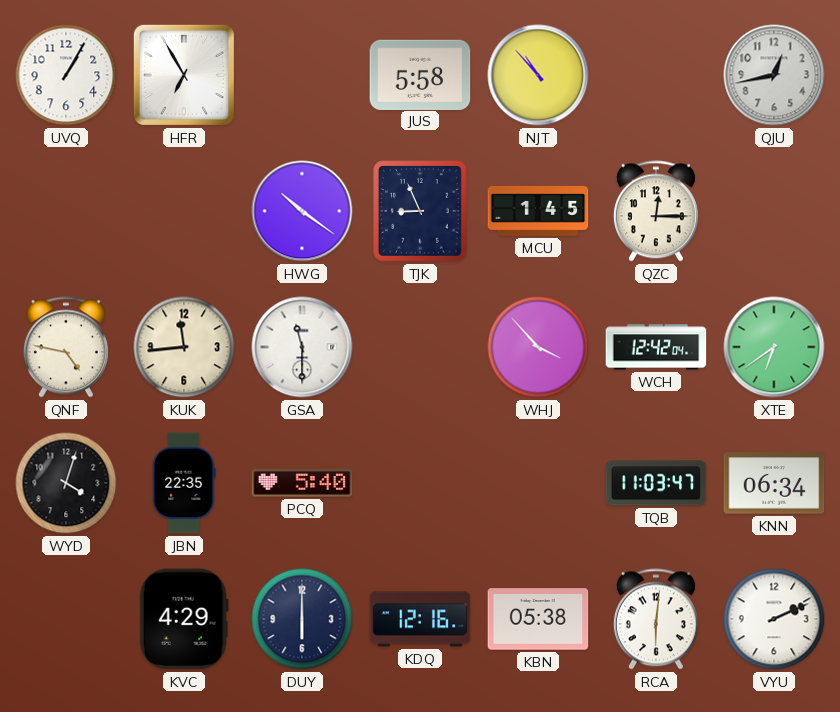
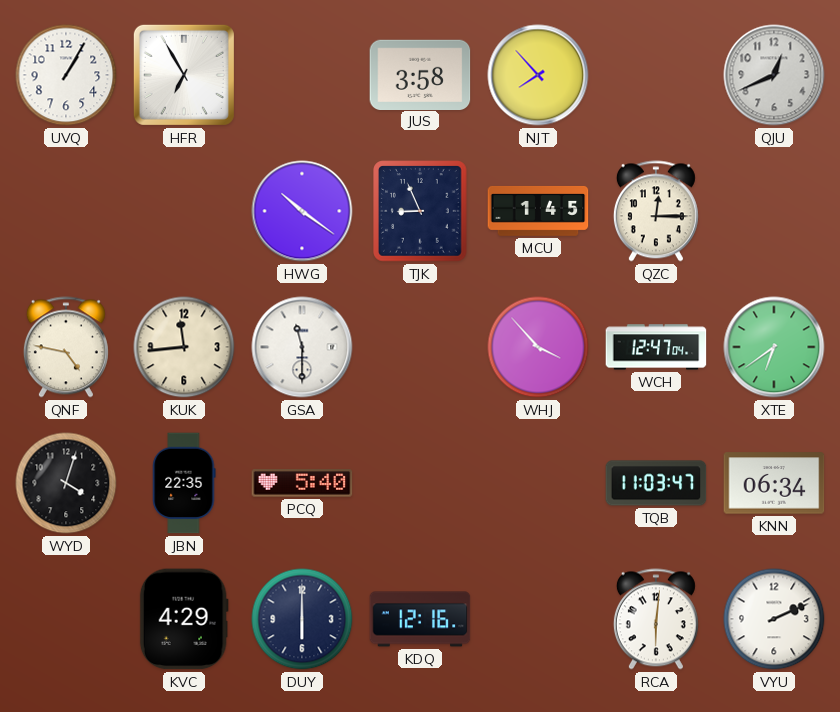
JUS: 5:58 -> 3:58 (420, 74)
NJT: 10:53 -> 7:53 (538, 75)
QJU: 12:43 -> 12:41 (774, 75)
WCH: 12:42 -> 12:47 (656, 347)
KBN: 05:38 -> none (538, 619)
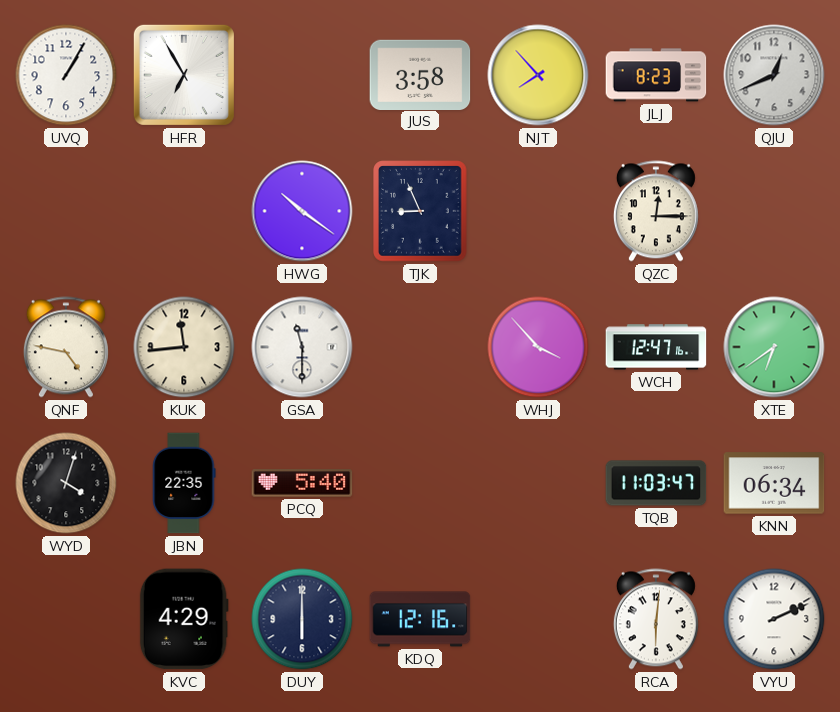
JLJ: none -> 8:23 (656, 75)
MCU: 1:45 -> none (538, 211)
WCH: 12:47:04 -> 12:47:16 (656, 347)
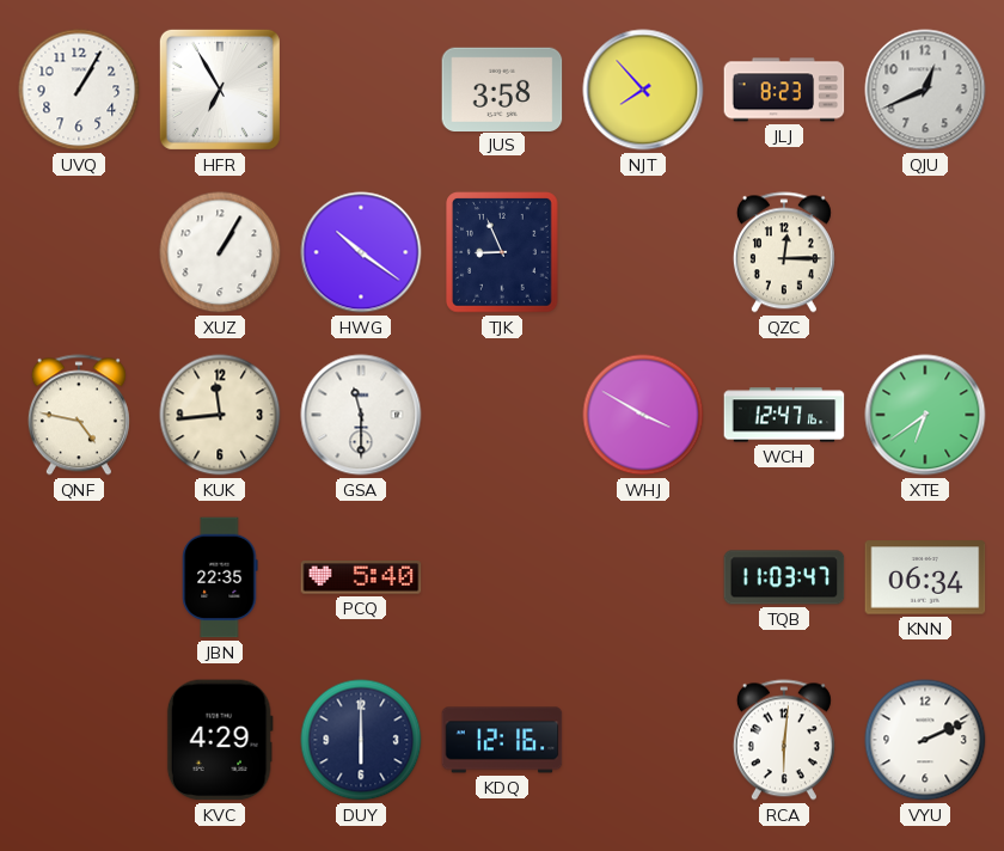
XUZ: none -> 1:05 (220, 252)
WHJ: 3:53 -> 3:50 (643, 415)
WYD: 4:03 -> none (66, 483)
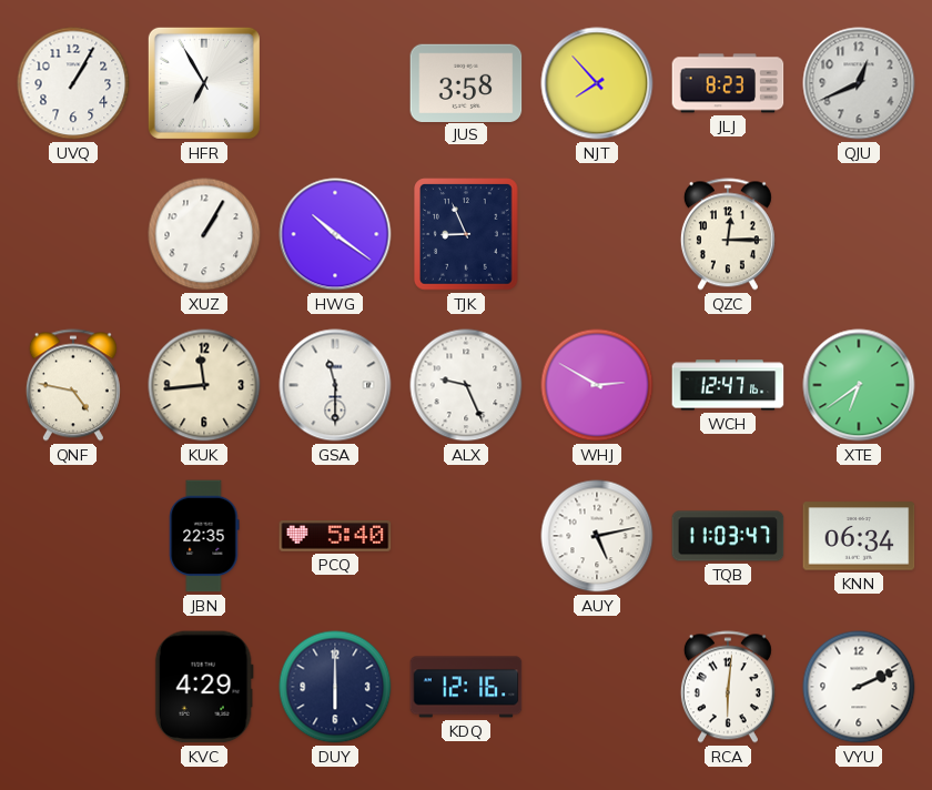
ALX: none -> 9:26 (466, 385)
WHJ: 3:50 -> 2:50 (597, 385)
AUY: none -> 5:13 (597, 536)
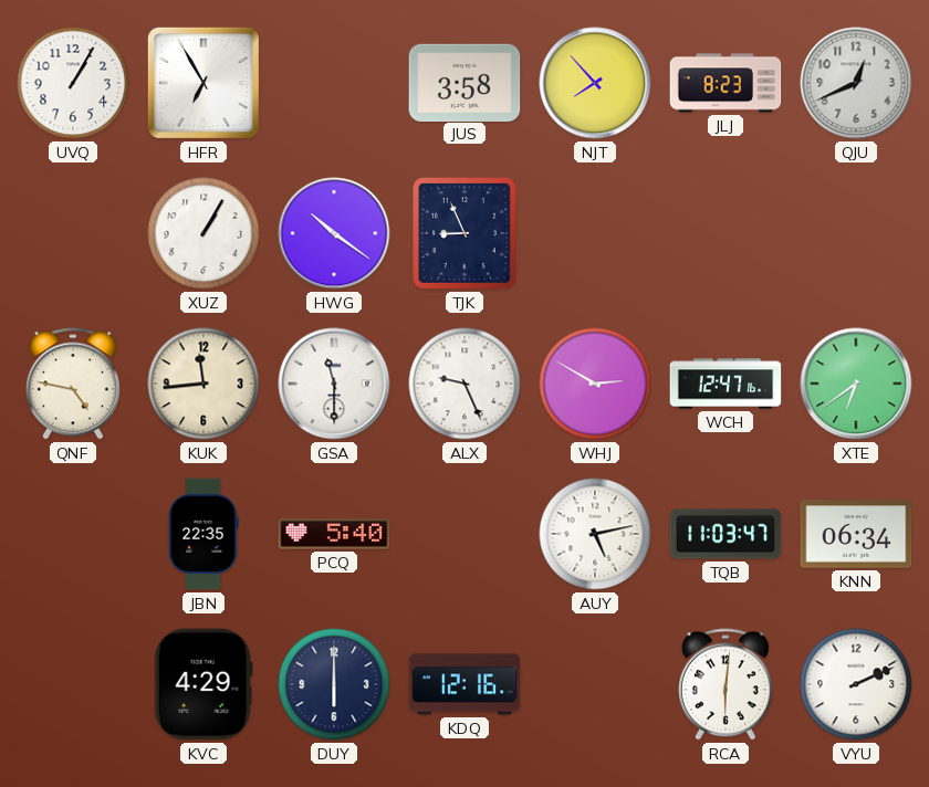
QZC: 12:15 -> none (728, 234)
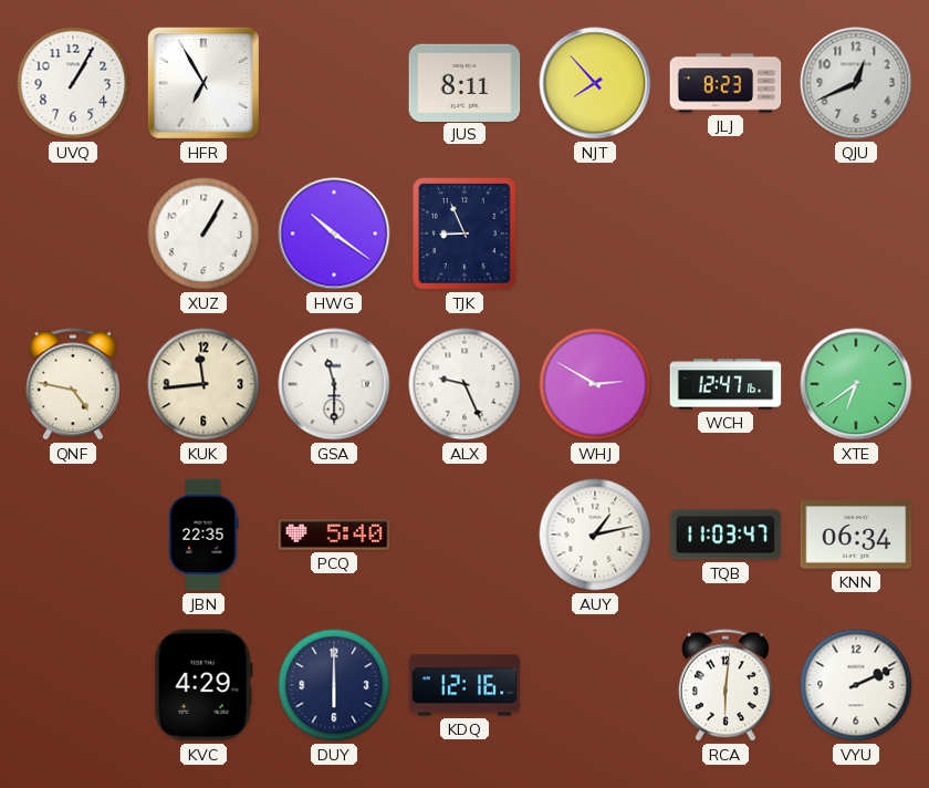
JUS: 3:58 -> 8:11 (464, 82)
AUY: 5:13 -> 1:13 (595, 535)
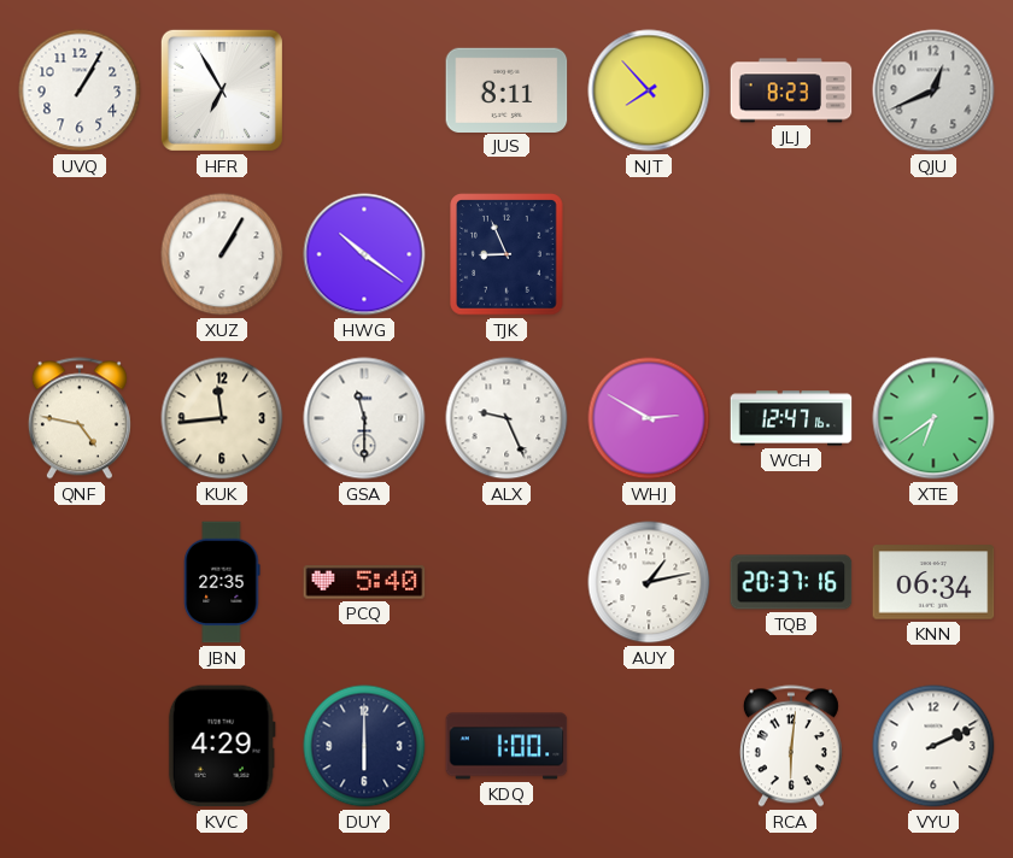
TQB: 11:03 -> 20:37 (791, 582)
KDQ: 12:16 -> 1:00 (506, 746)
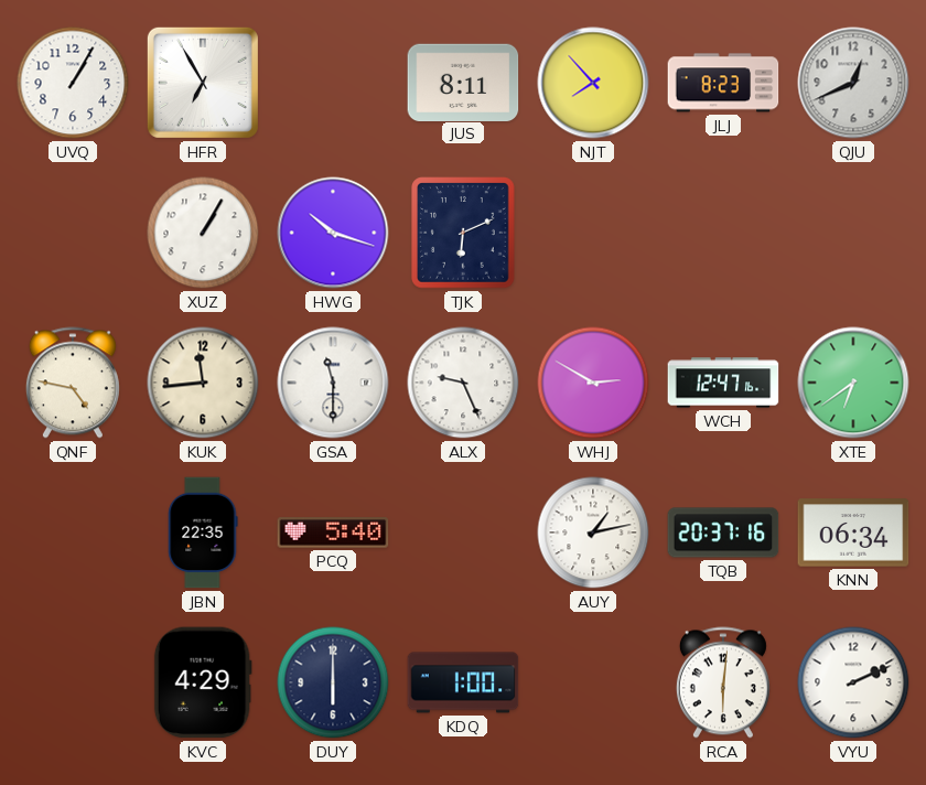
HWG: 10:21 -> 10:18 (333, 233)
TJK: 8:56 -> 6:11 (463, 233)
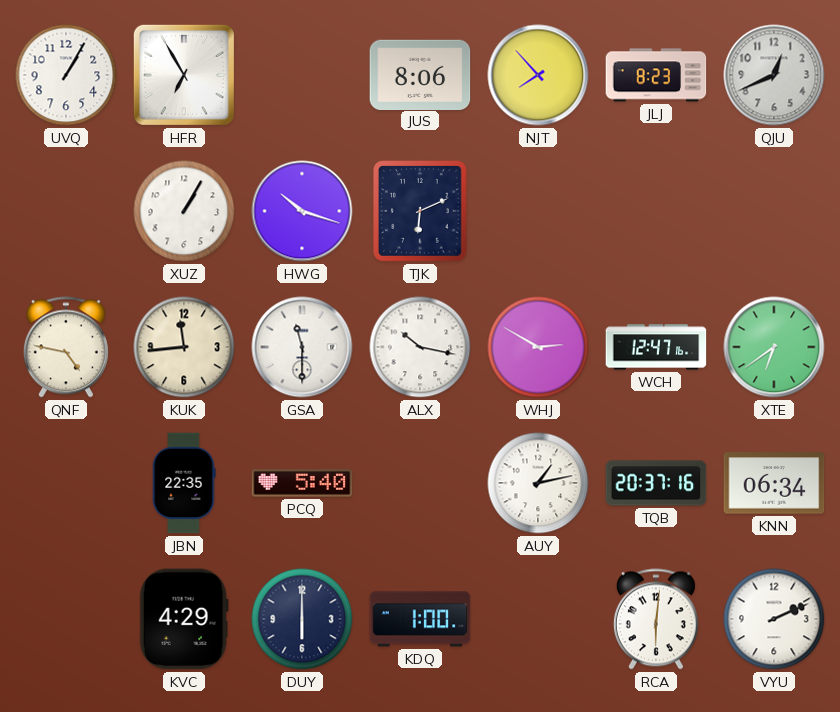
JUS: 8:11 -> 8:06 (420, 74)
ALX: 9:26 -> 10:17 (420, 347)
